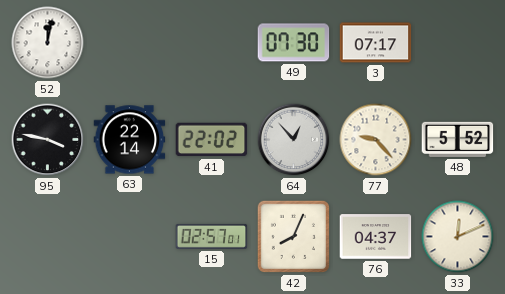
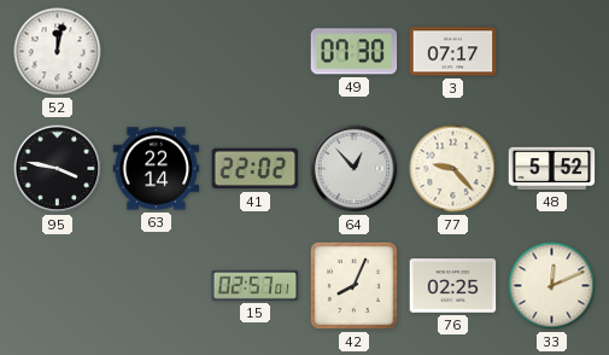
76: 04:37 -> 02:25 (453, 286)
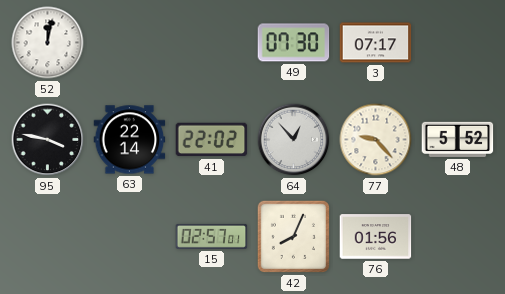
76: 02:25 -> 01:56 (376, 237)
33: 12:11 -> none (552, 286)
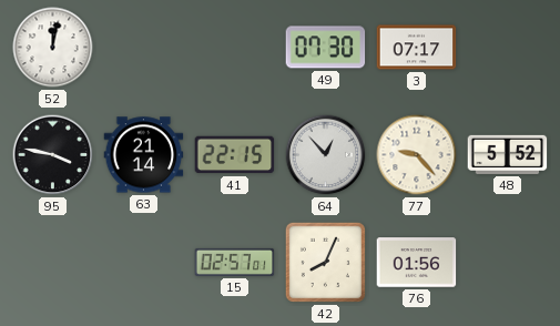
63: 22:14 -> 21:14 (144, 155)
41: 22:02 -> 22:15 (235, 155)
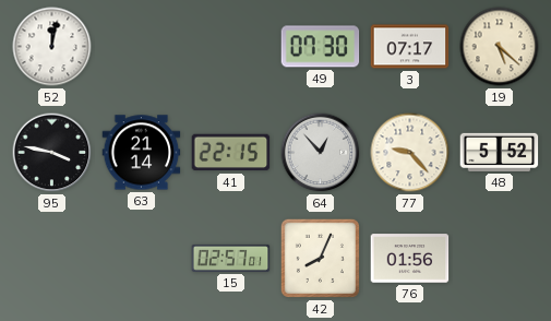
19: none -> 5:22 (500, 47)
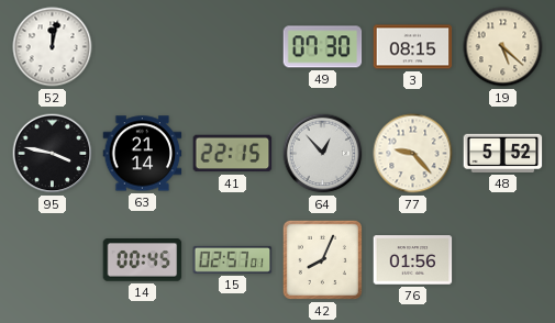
3: 07:17 -> 08:15 (413, 47)
14: none -> 00:45 (143, 260)
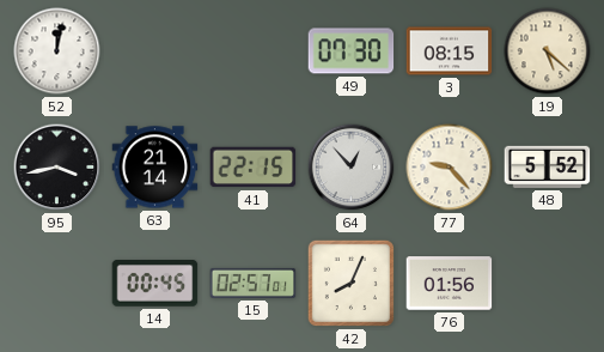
95: 3:47 -> 3:43 (57, 168)
